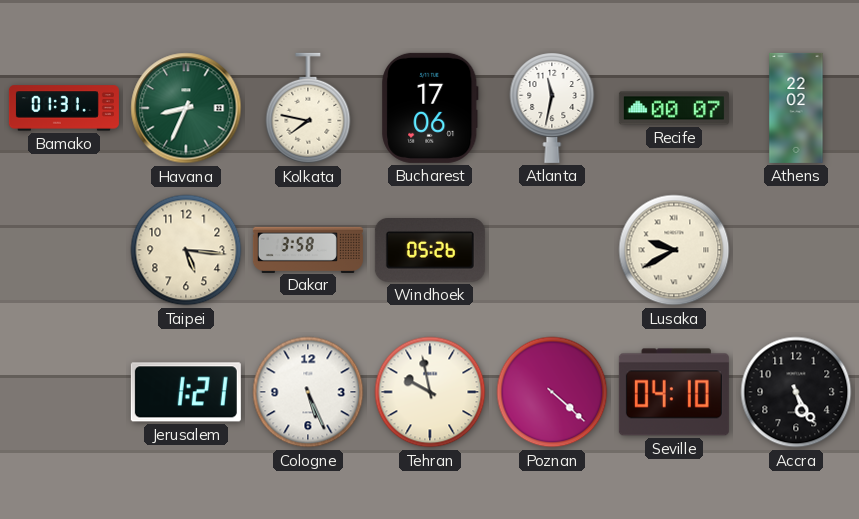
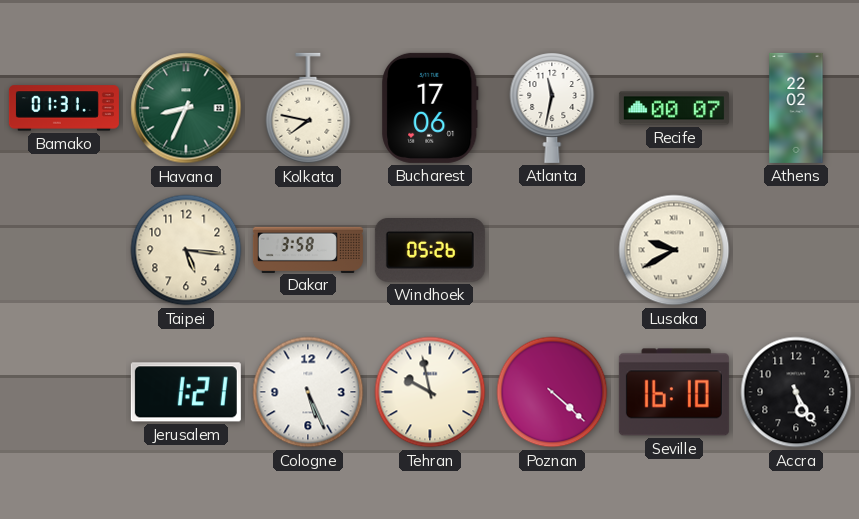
Seville: 04:10 -> 16:10 (674, 392)
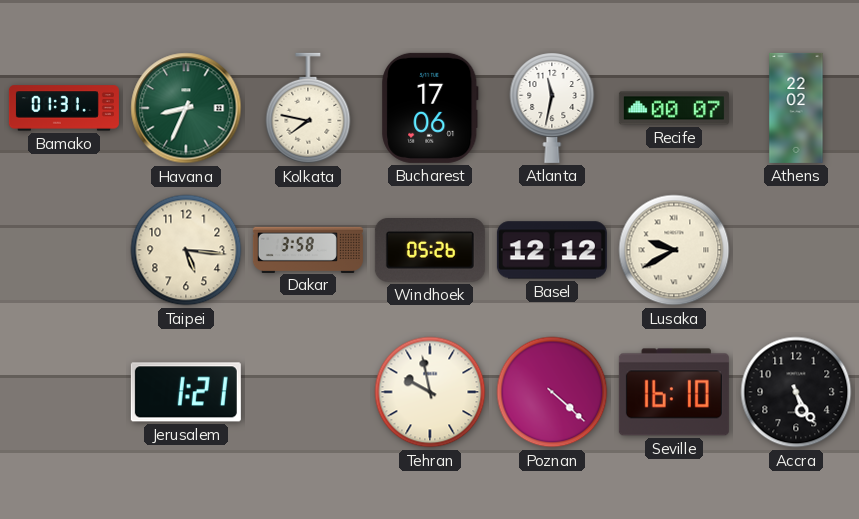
Basel: none -> 12:12 (552, 250)
Cologne: 5:26 -> none (308, 392)
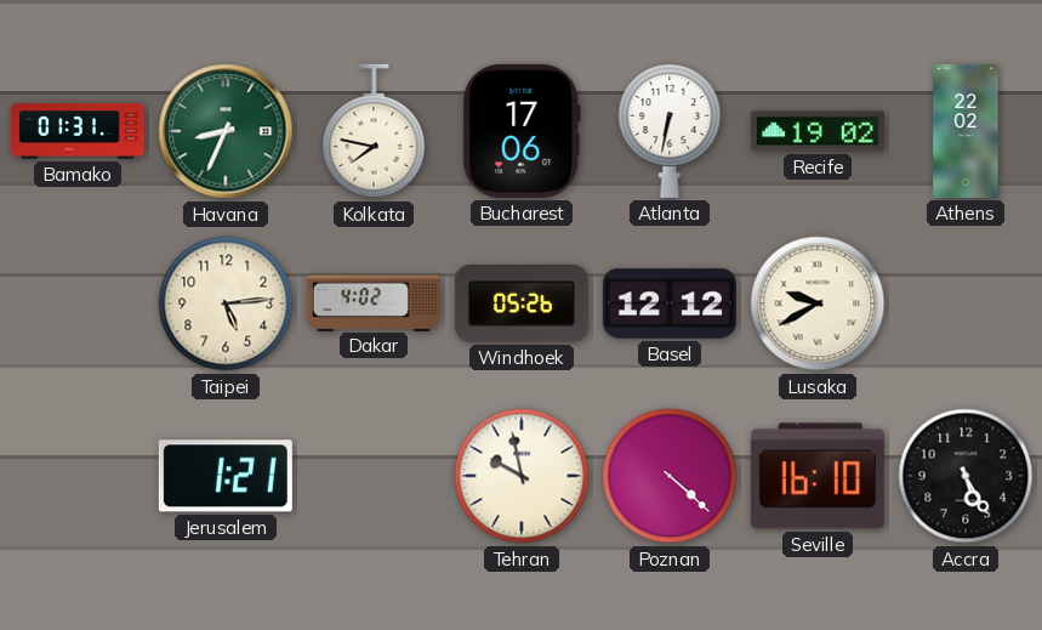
Atlanta: 11:32 -> 6:32 (670, 131)
Recife: 00:07 -> 19:02 (818, 131)
Taipei: 5:16 -> 5:14 (226, 303)
Dakar: 3:58 -> 4:02 (374, 302)
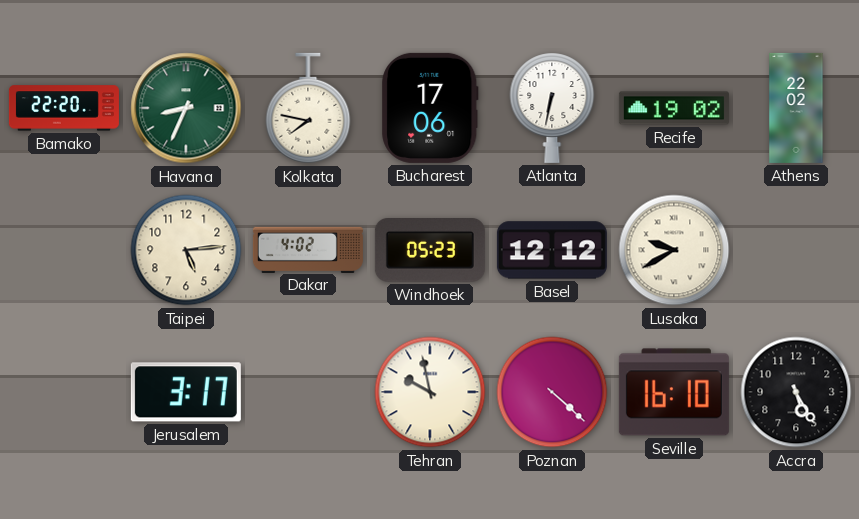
Bamako: 01:31 -> 22:20 (64, 108)
Windhoek: 05:26 -> 05:23 (430, 251)
Jerusalem: 1:21 -> 3:17 (186, 392)
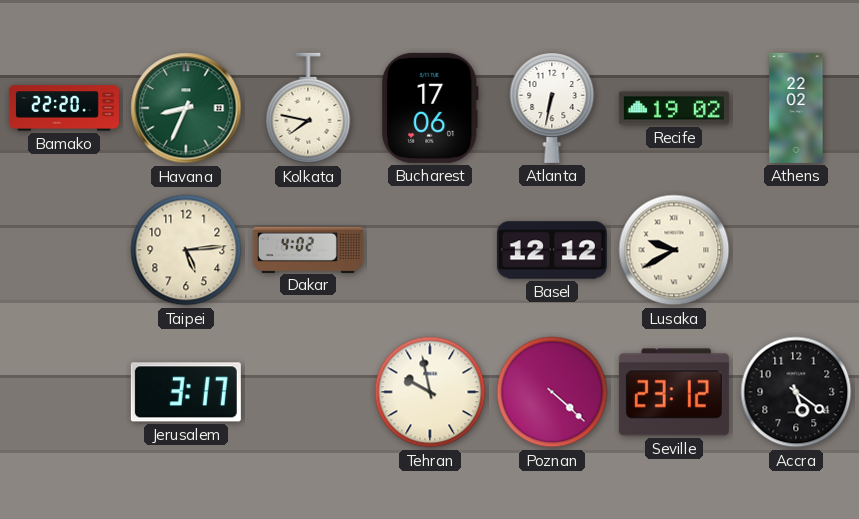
Windhoek: 05:23 -> none (430, 251)
Seville: 16:10 -> 23:12 (674, 392)
Accra: 5:25 -> 5:21 (796, 392)
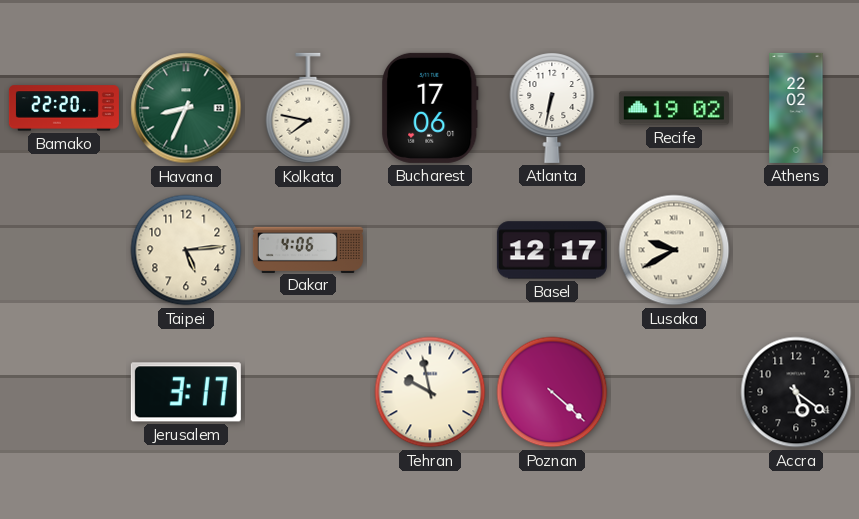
Dakar: 4:02 -> 4:06 (308, 249)
Basel: 12:12 -> 12:17 (552, 250)
Seville: 23:12 -> none (674, 392)
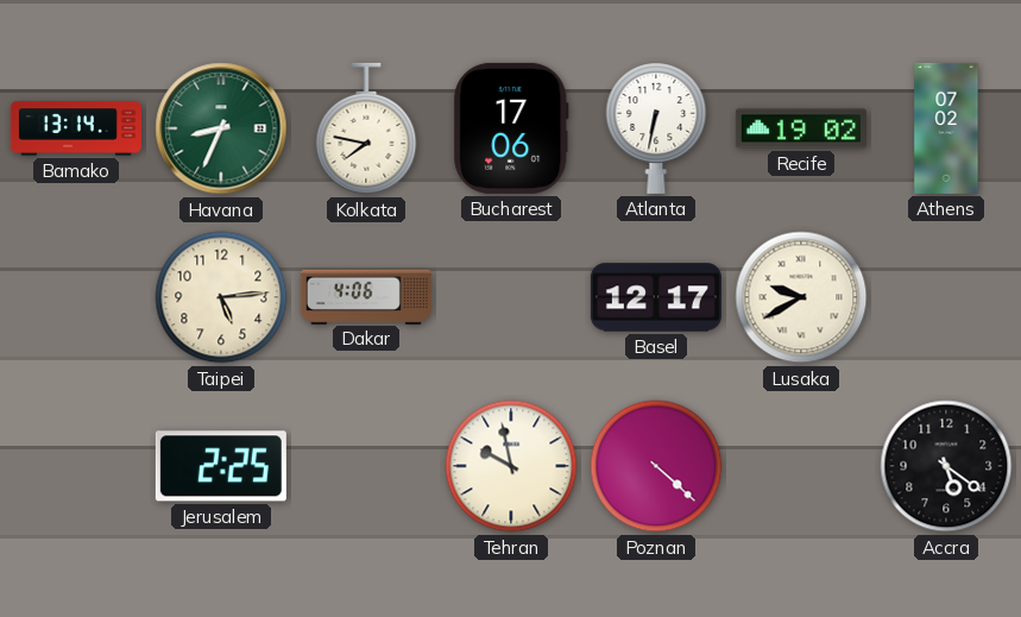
Bamako: 22:20 -> 13:14 (76, 128)
Athens: 22:02 -> 07:02 (946, 128)
Jerusalem: 3:17 -> 2:25 (221, 466)
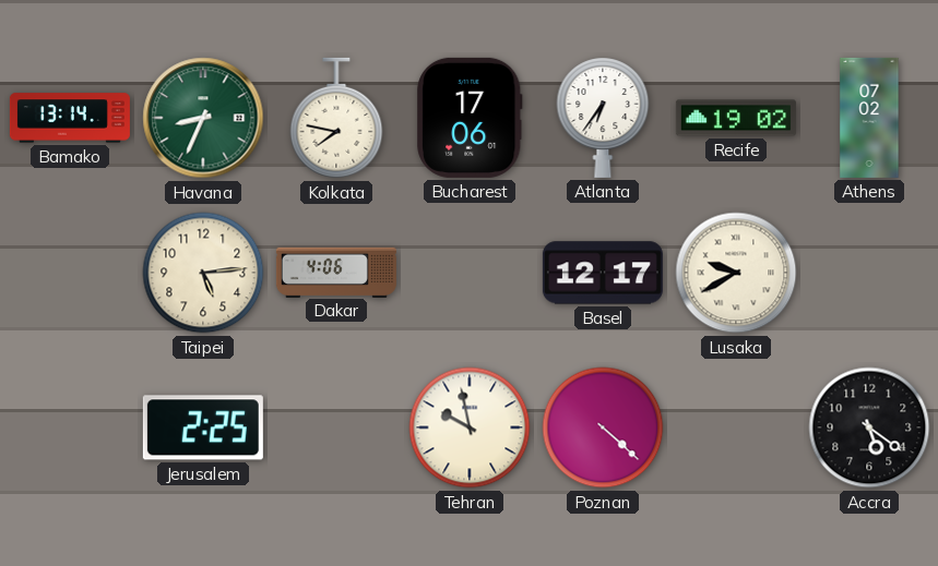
Atlanta: 6:32 -> 6:36 (603, 118)
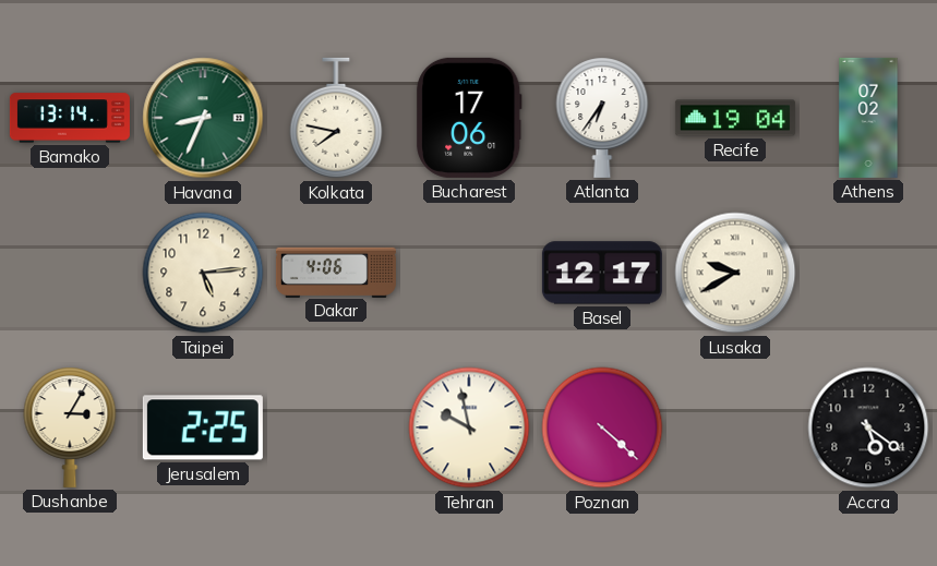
Recife: 19:02 -> 19:04 (735, 118)
Dushanbe: none -> 3:05 (70, 427)
